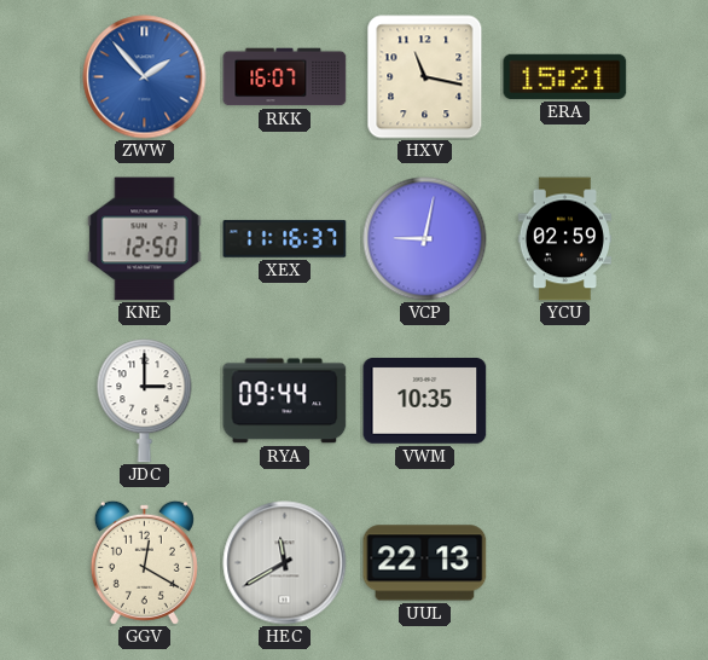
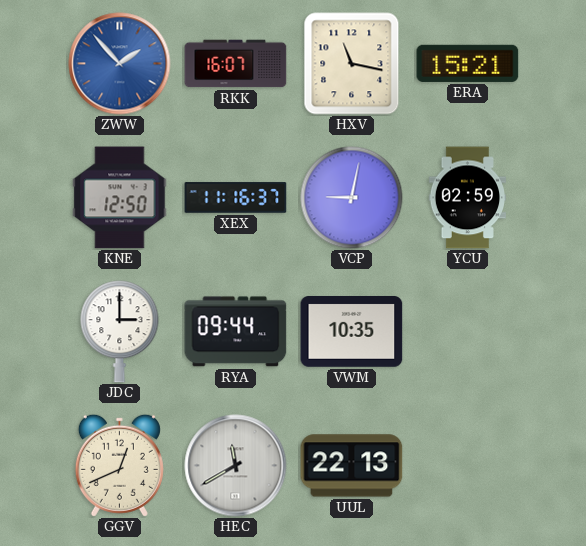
GGV: 12:20 -> 12:41 (119, 465)
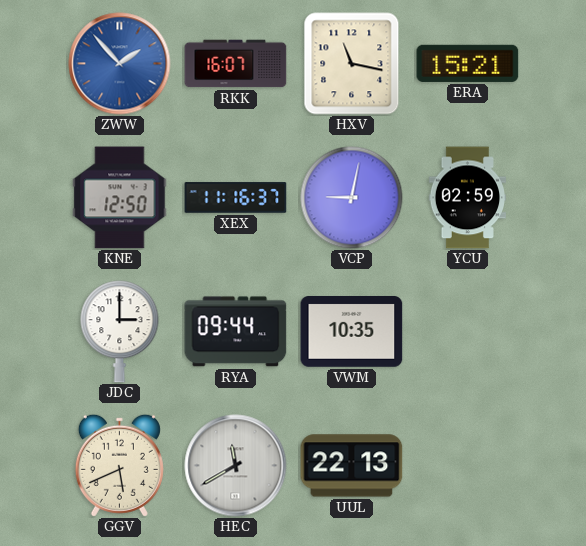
GGV: 12:41 -> 5:41 (119, 465)
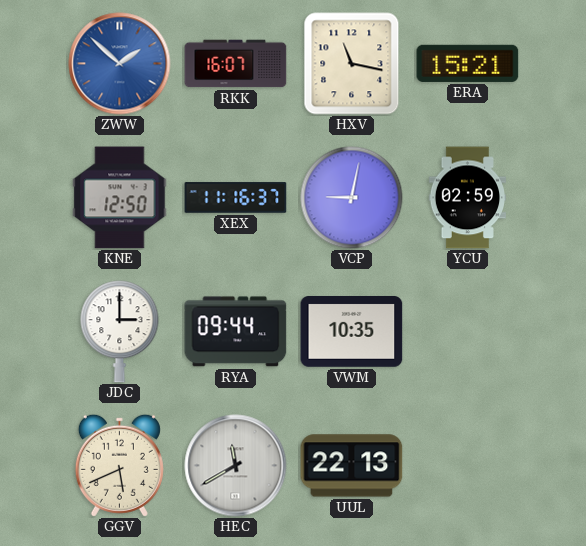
ZWW: 1:53 -> 1:52 (120, 64)
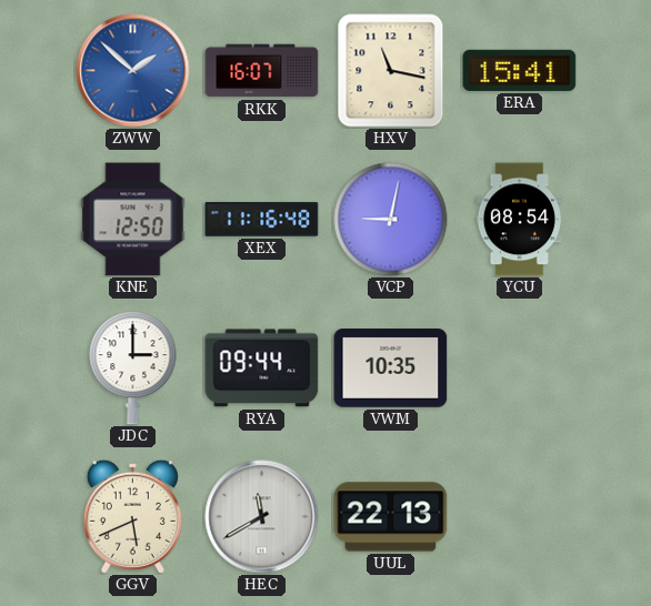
ERA: 15:21 -> 15:41 (520, 70)
XEX: 11:16:37 -> 11:16:48 (262, 220)
YCU: 02:59 -> 08:54 (519, 220)
